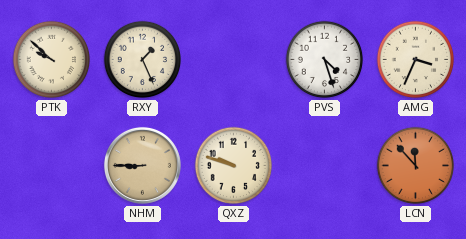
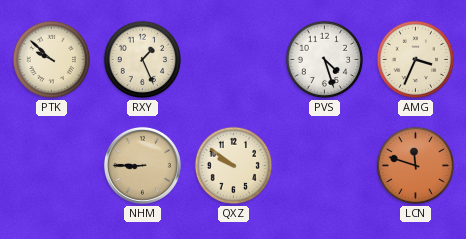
QXZ: 9:48 -> 9:51 (234, 166)
LCN: 11:53 -> 11:48 (416, 166)
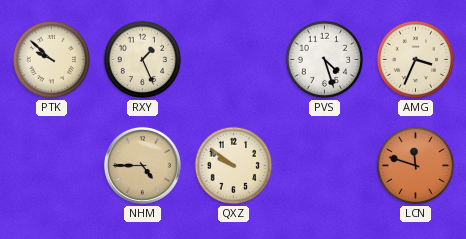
NHM: 8:45 -> 4:45 (142, 165)
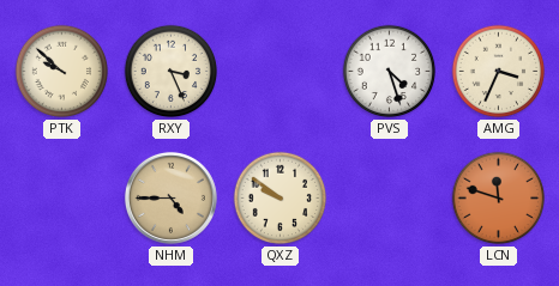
RXY: 1:26 -> 3:26 (172, 72)
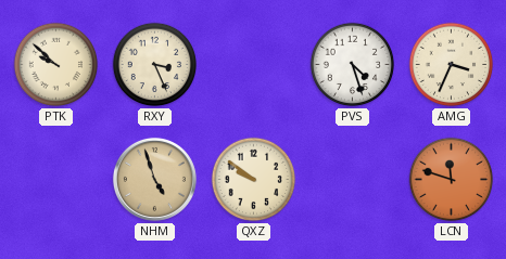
NHM: 4:45 -> 4:57 (154, 179)
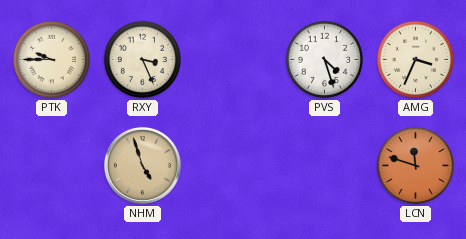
PTK: 9:52 -> 9:45 (52, 60)
QXZ: 9:51 -> none (254, 180)
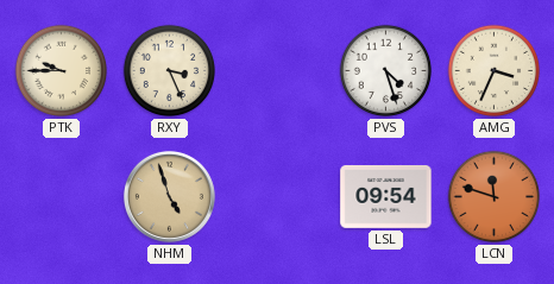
LSL: none -> 09:54 (386, 197)
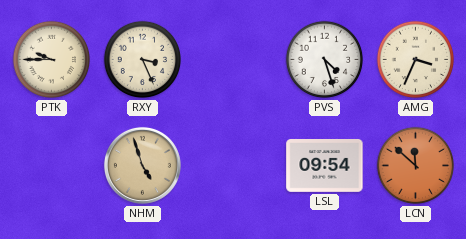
LCN: 11:48 -> 11:52 (416, 166)
